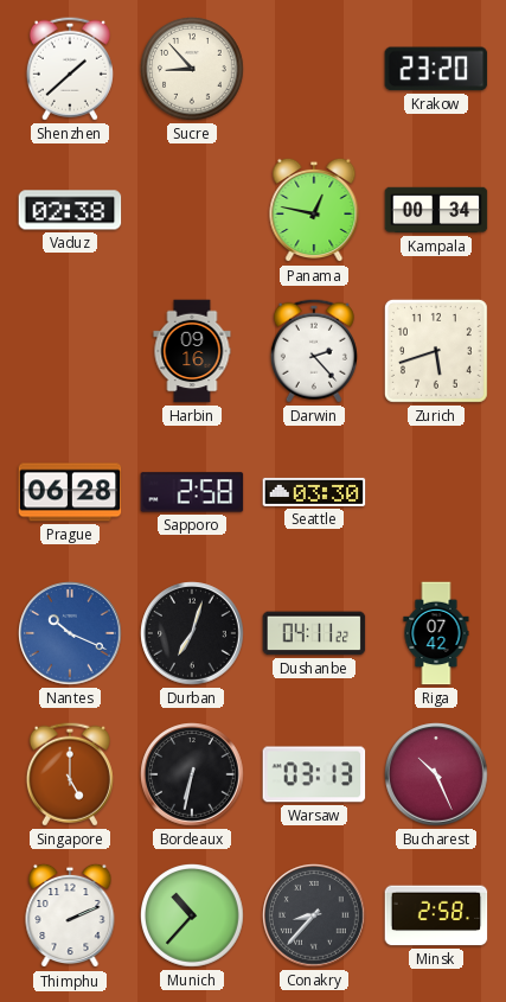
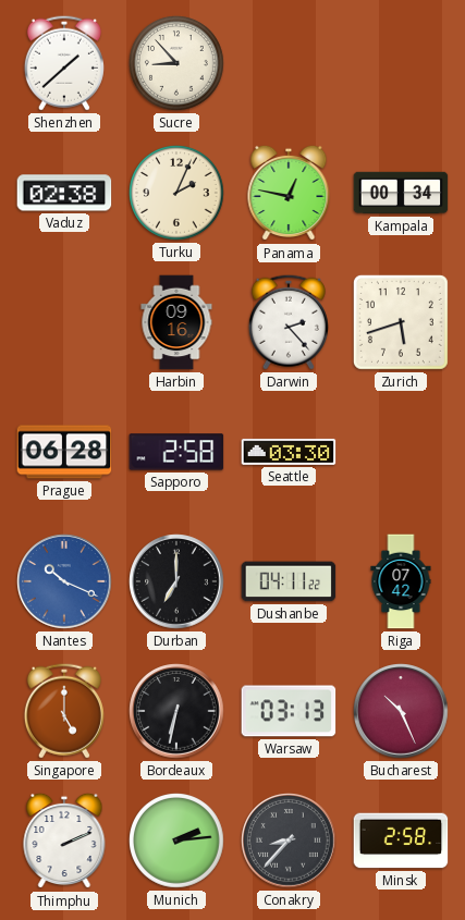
Krakow: 23:20 -> none (436, 69)
Turku: none -> 2:04 (178, 194)
Durban: 7:03 -> 7:00 (176, 581)
Munich: 10:37 -> 2:14 (178, 842)
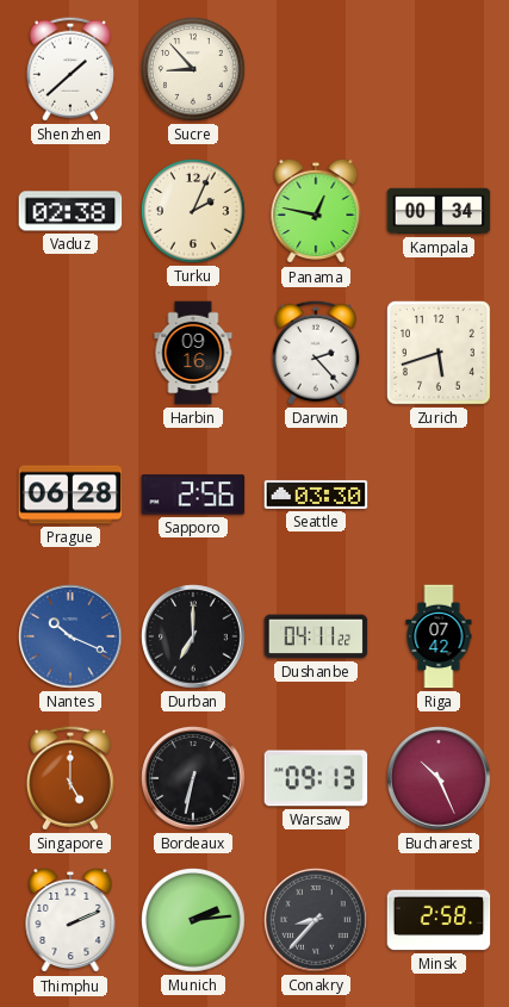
Sapporo: 2:58 -> 2:56 (193, 495)
Warsaw: 03:13 -> 09:13 (316, 778)
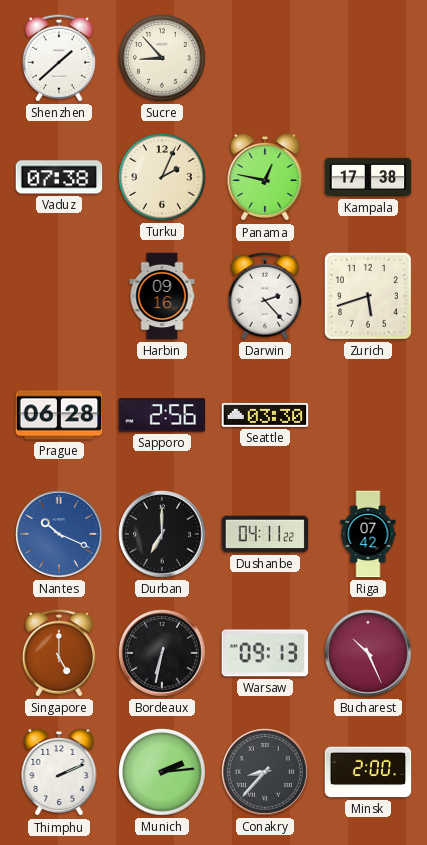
Vaduz: 02:38 -> 07:38 (59, 177)
Kampala: 00:34 -> 17:38 (368, 177)
Minsk: 2:58 -> 2:00 (368, 772)
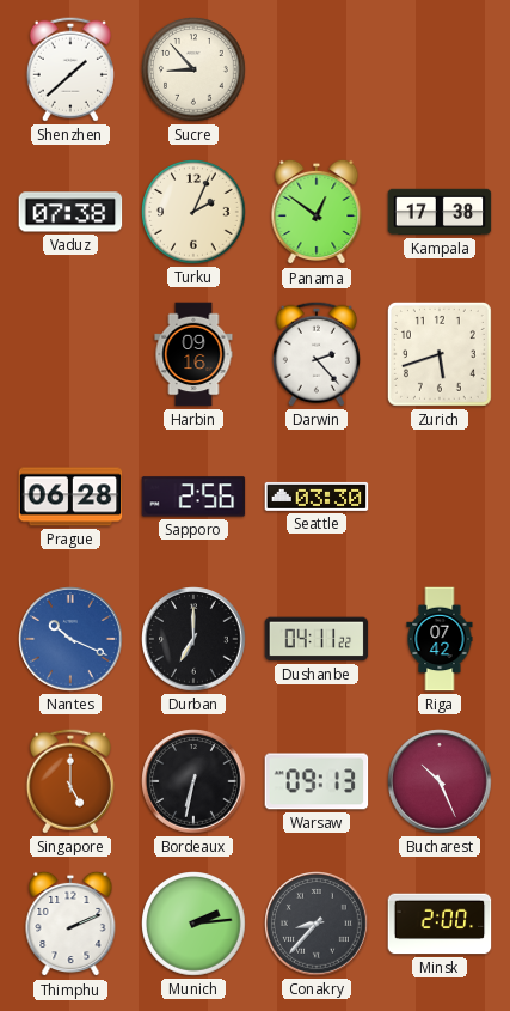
Panama: 12:47 -> 12:51 (317, 212)
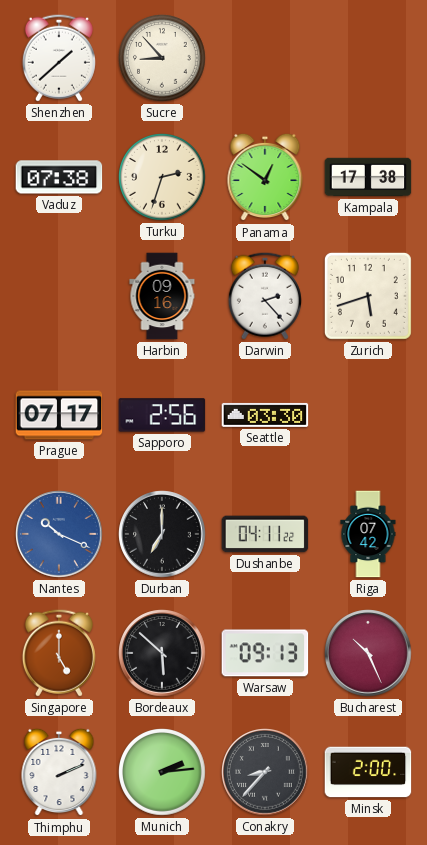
Turku: 2:04 -> 2:33 (163, 178)
Prague: 06:28 -> 07:17 (59, 415)
Bordeaux: 6:32 -> 5:52 (162, 653)
